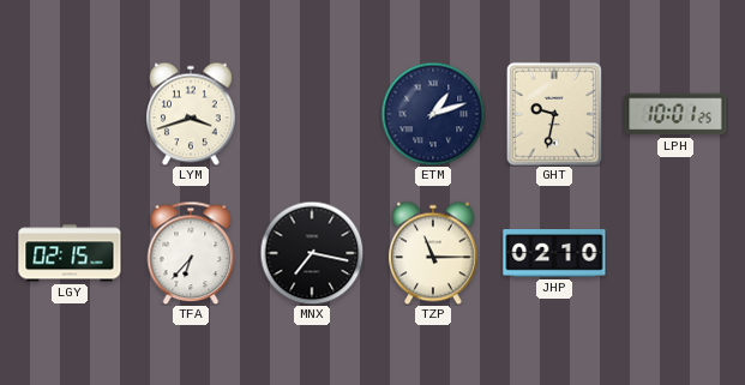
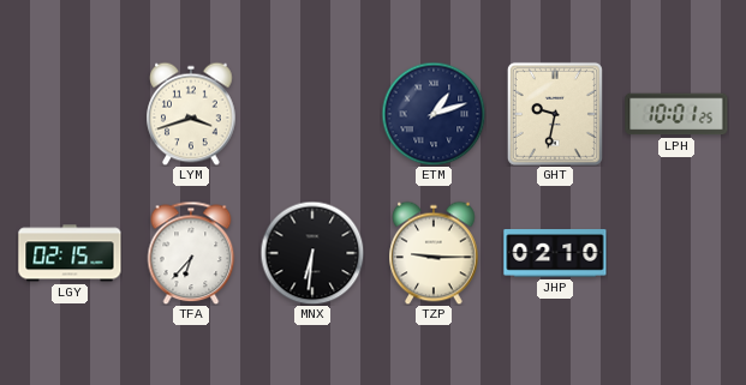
MNX: 7:17 -> 6:31 (312, 253)
TZP: 11:15 -> 9:15 (434, 253)
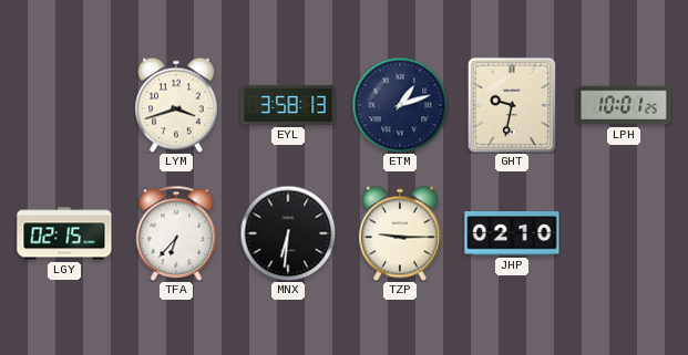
EYL: none -> 3:58 (288, 105)
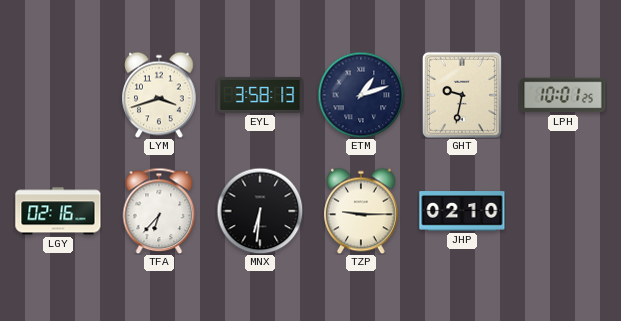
LGY: 02:15 -> 02:16 (58, 211)
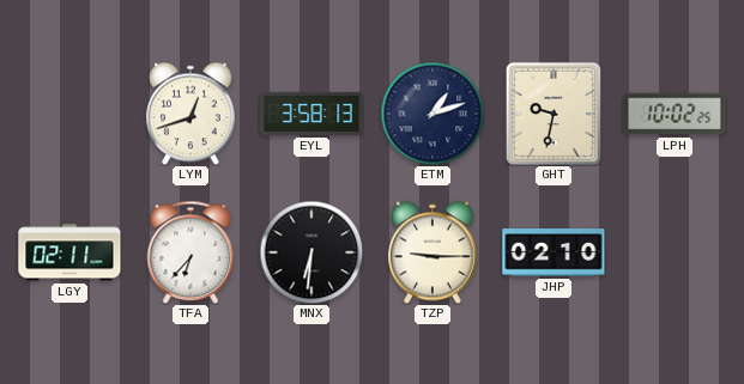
LYM: 3:42 -> 12:42 (190, 114)
LPH: 10:01 -> 10:02 (675, 114)
LGY: 02:16 -> 02:11 (69, 252)
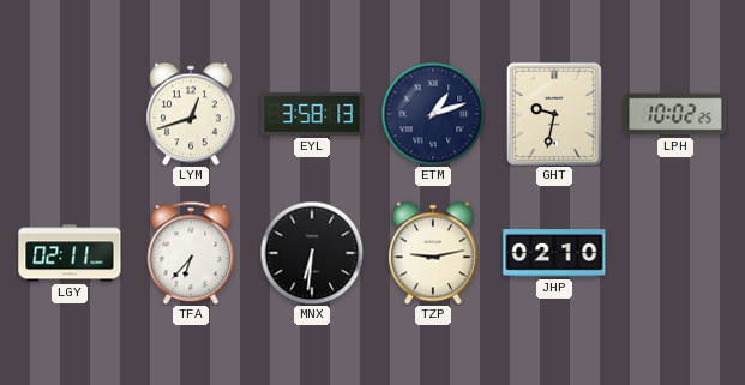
TZP: 9:15 -> 9:13 (433, 253)
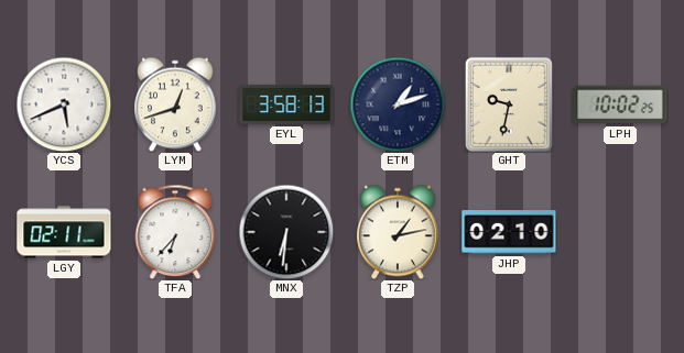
YCS: none -> 5:41 (64, 104)
TZP: 9:13 -> 1:13 (398, 232)
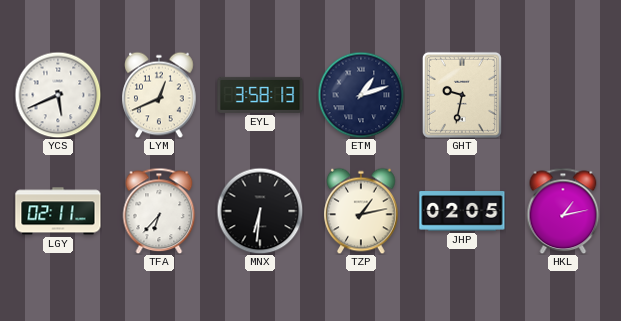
LYM: 12:42 -> 12:41 (159, 95)
LPH: 10:02 -> none (620, 104)
JHP: 02:10 -> 02:05 (462, 211)
HKL: none -> 1:13 (563, 211)
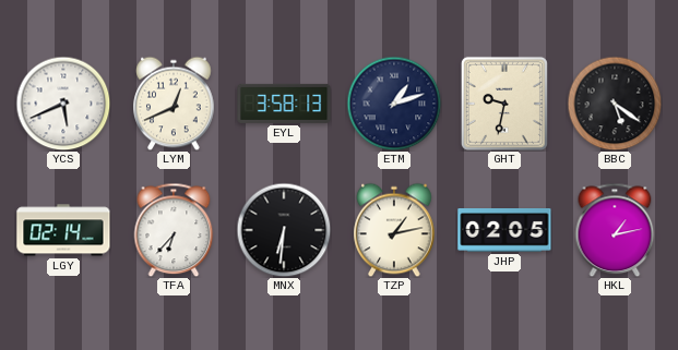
BBC: none -> 5:21 (615, 104)
LGY: 02:11 -> 02:14 (63, 230)
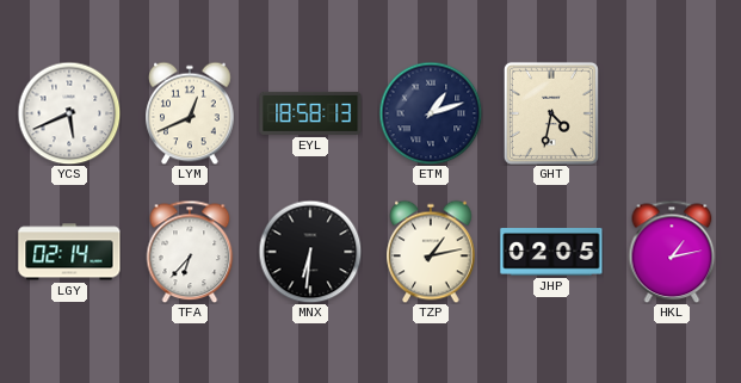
EYL: 3:58 -> 18:58 (310, 113)
GHT: 9:32 -> 4:32 (551, 113)
BBC: 5:21 -> none (615, 104)
